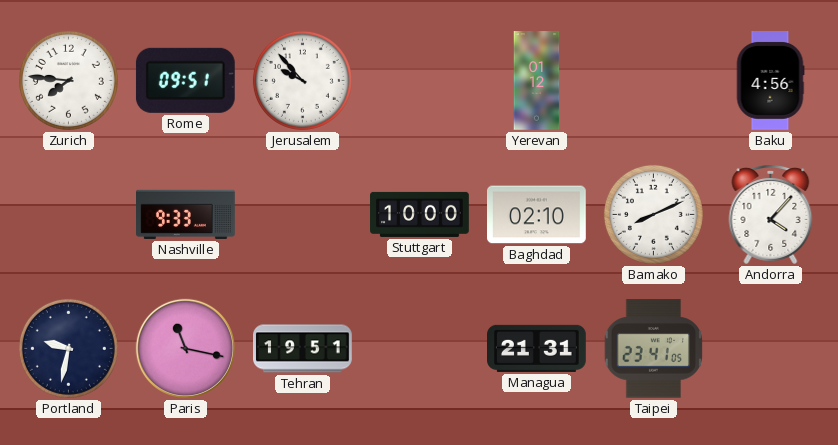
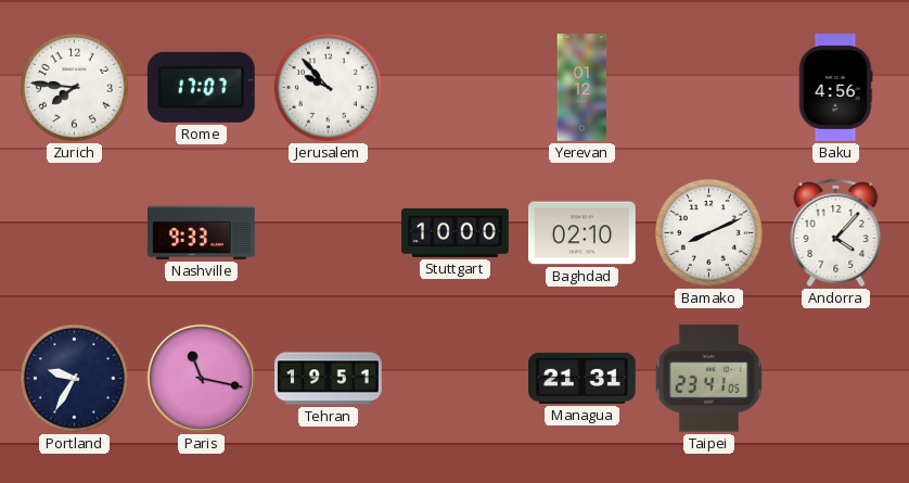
Rome: 09:51 -> 17:07 (201, 87)
Portland: 9:32 -> 9:35 (74, 378)
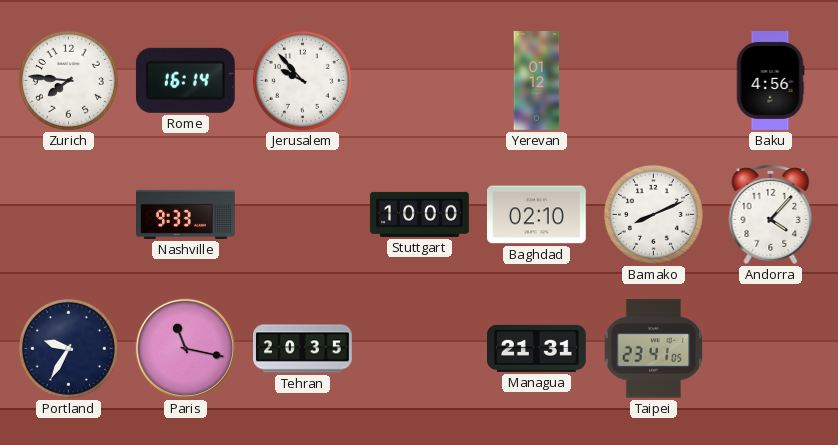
Rome: 17:07 -> 16:14 (185, 80)
Tehran: 19:51 -> 20:35 (303, 349)
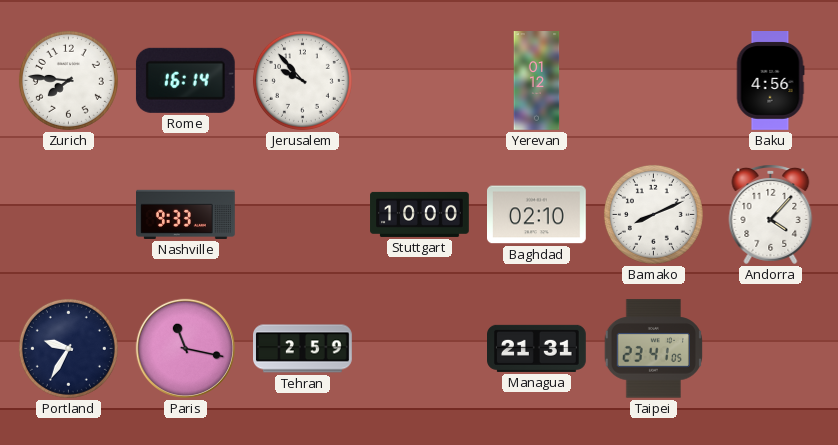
Tehran: 20:35 -> 2:59 (303, 349)
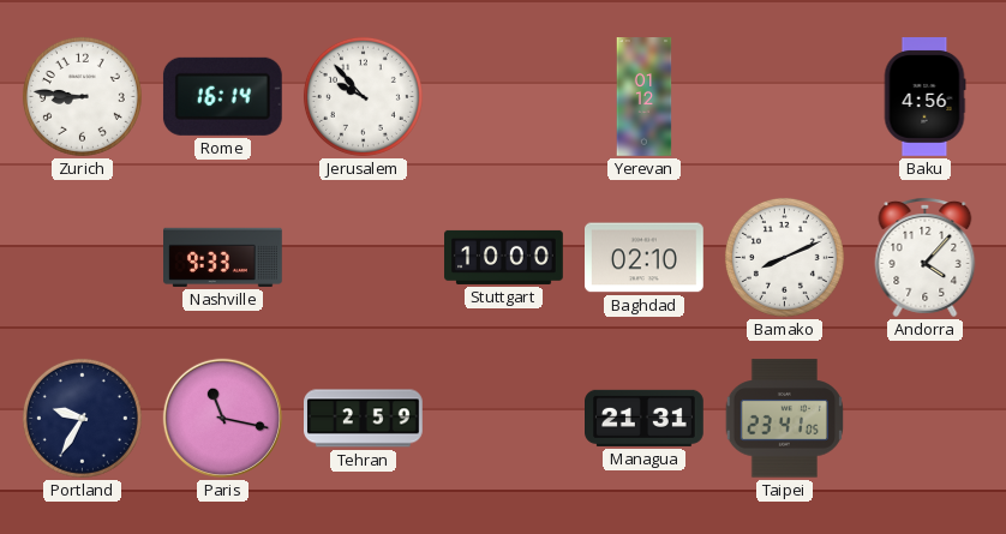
Zurich: 7:46 -> 8:46 (82, 96)
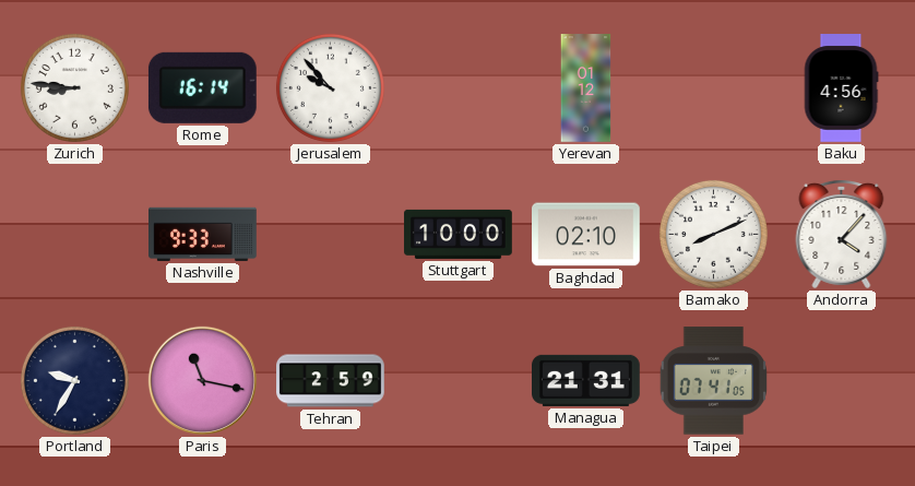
Taipei: 23:41 -> 07:41 (713, 381)
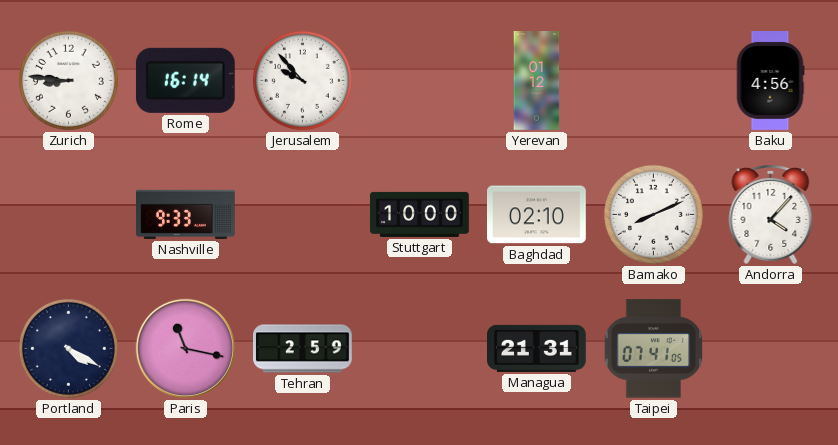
Portland: 9:35 -> 4:20 (68, 348)
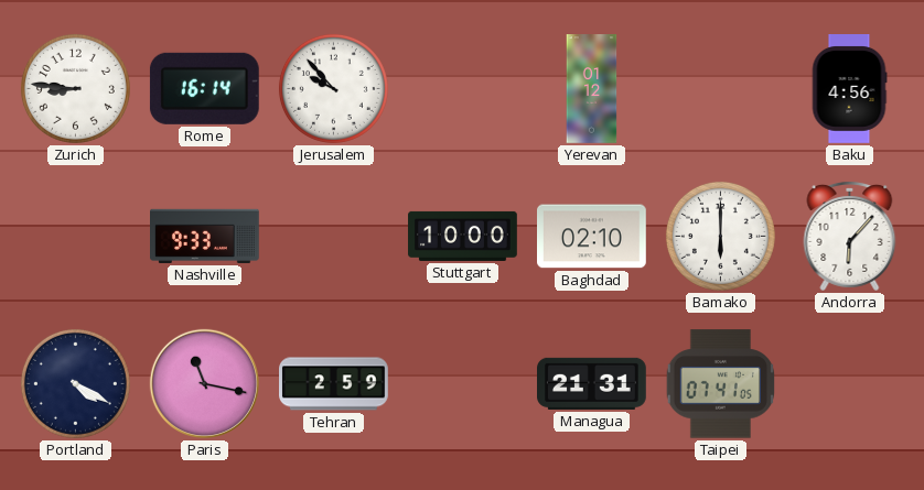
Bamako: 8:11 -> 6:00 (720, 236)
Andorra: 4:07 -> 6:07 (850, 237)
